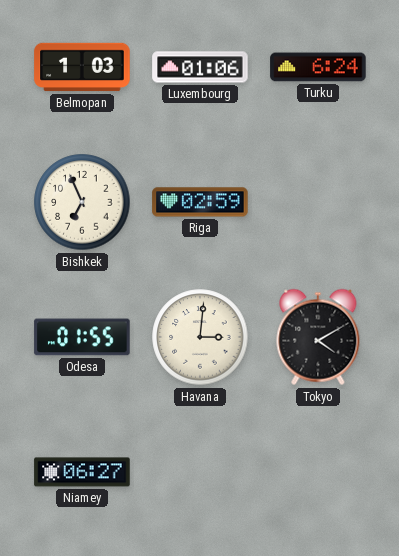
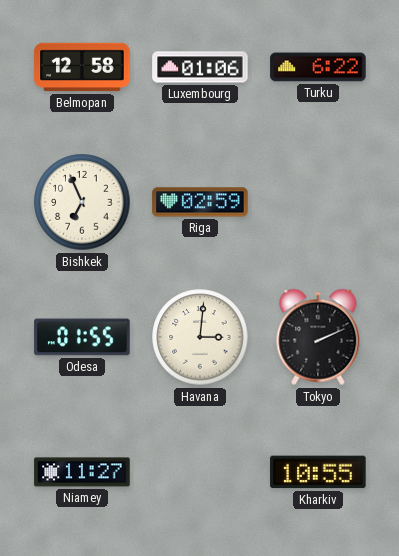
Belmopan: 1:03 -> 12:58 (82, 67)
Turku: 6:24 -> 6:22 (318, 67)
Tokyo: 4:10 -> 2:11 (318, 337)
Niamey: 06:27 -> 11:27 (82, 472)
Kharkiv: none -> 10:55 (318, 472)
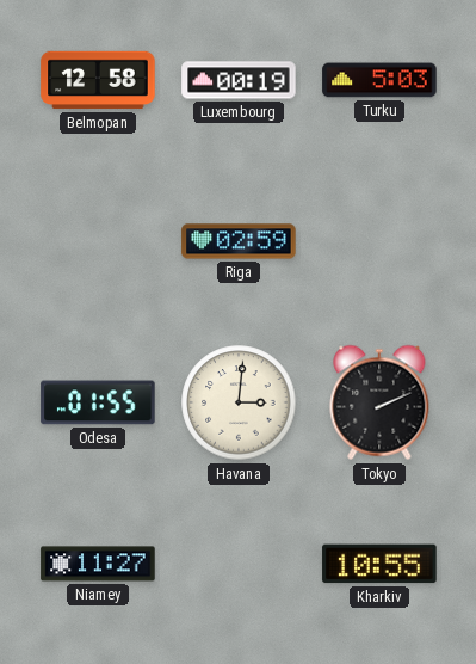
Luxembourg: 01:06 -> 00:19 (239, 80)
Turku: 6:22 -> 5:03 (379, 80)
Bishkek: 6:56 -> none (82, 202)
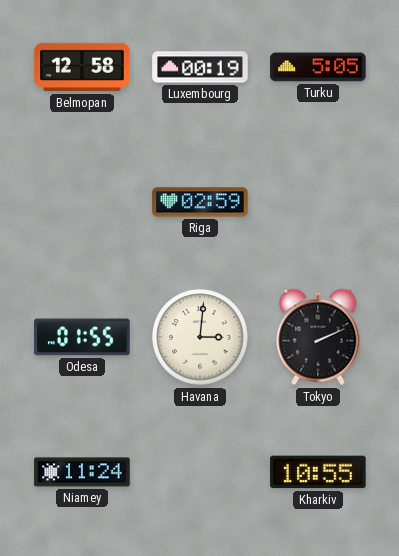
Turku: 5:03 -> 5:05 (318, 67)
Niamey: 11:27 -> 11:24 (82, 472)
